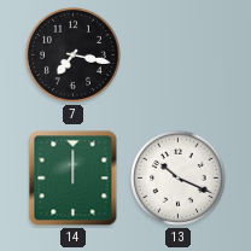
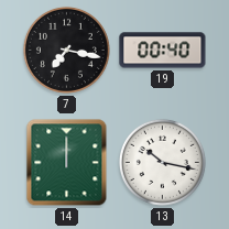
19: none -> 00:40 (163, 51)
13: 10:19 -> 10:17 (162, 162)
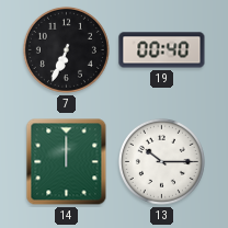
7: 7:17 -> 6:34 (66, 49)
13: 10:17 -> 10:15 (161, 161)
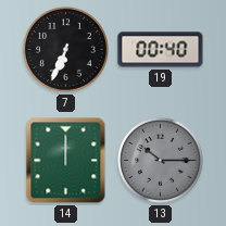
13 dial: white -> grey (160, 160)
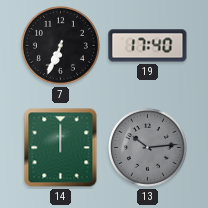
19: 00:40 -> 17:40 (148, 46)
13: 10:15 -> 10:14 (147, 147)
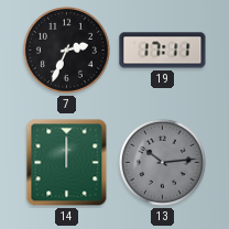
7: 6:34 -> 2:34 (66, 50)
19: 17:40 -> 17:11 (163, 51)
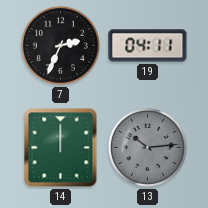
19: 17:11 -> 04:11 (148, 46)
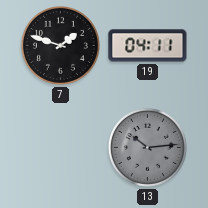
7: 2:34 -> 1:48 (60, 45)
14: 12:00 -> none (61, 148)
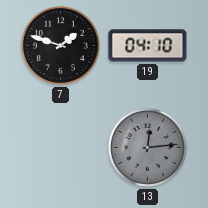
19: 04:11 -> 04:10 (148, 46)
13: 10:14 -> 12:14 (147, 147)
